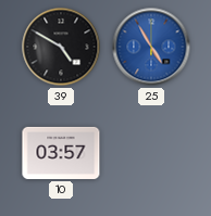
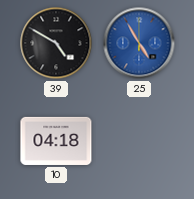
10: 03:57 -> 04:18 (56, 141)
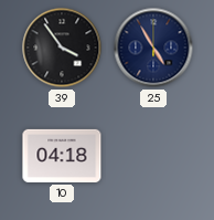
39: 4:50 -> 3:54 (62, 48)
25 dial: blue -> navy (153, 48)
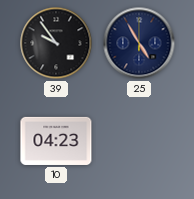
39: 3:54 -> 9:54 (56, 43)
10: 04:18 -> 04:23 (56, 141)
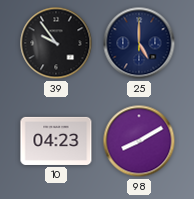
25: 4:55 -> 5:00 (139, 43)
98: none -> 8:10 (139, 141)
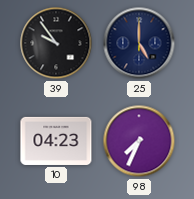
98: 8:10 -> 7:34 (139, 141)
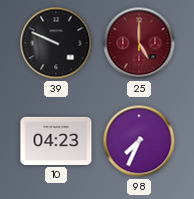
39: 9:54 -> 9:49 (56, 43)
25 dial: navy -> burgundy (139, 43)
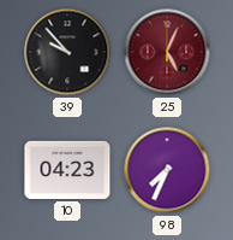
39: 9:49 -> 9:53 (67, 52)
25: 5:00 -> 5:04 (167, 52)
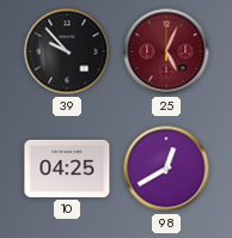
10: 04:23 -> 04:25 (67, 169)
98: 7:34 -> 12:40 (166, 169)
